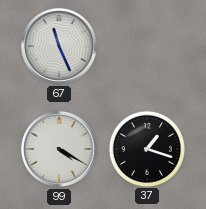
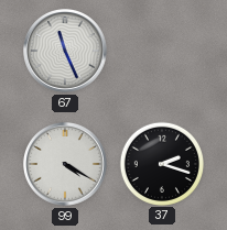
37: 1:18 -> 2:18 (161, 163)
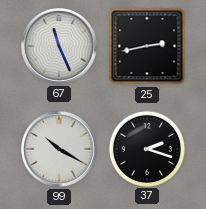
25: none -> 2:43 (147, 46)
99: 4:20 -> 10:20 (60, 150)
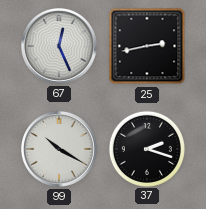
67: 11:26 -> 12:26 (60, 47)
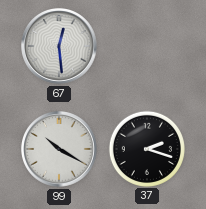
67: 12:26 -> 12:29 (60, 47)
25: 2:43 -> none (147, 46)
